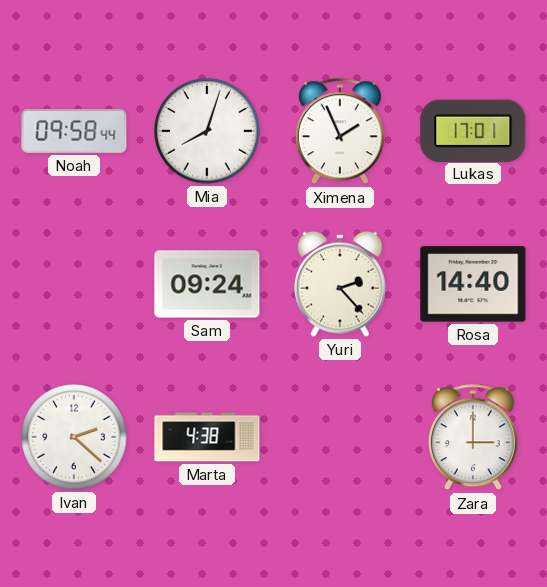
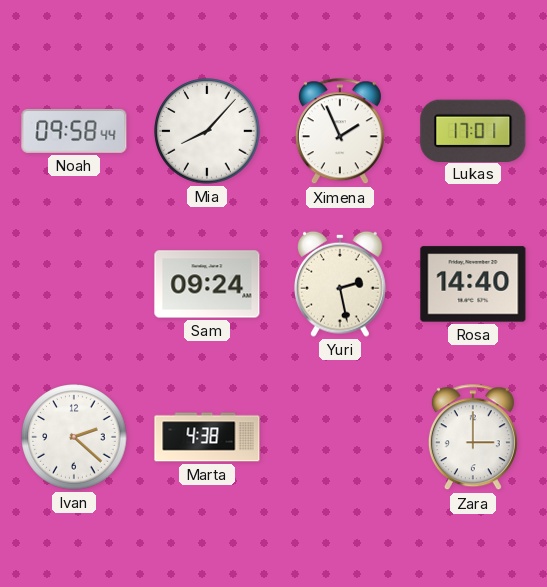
Mia: 8:03 -> 8:07 (207, 131)
Yuri: 2:23 -> 2:28 (341, 284)
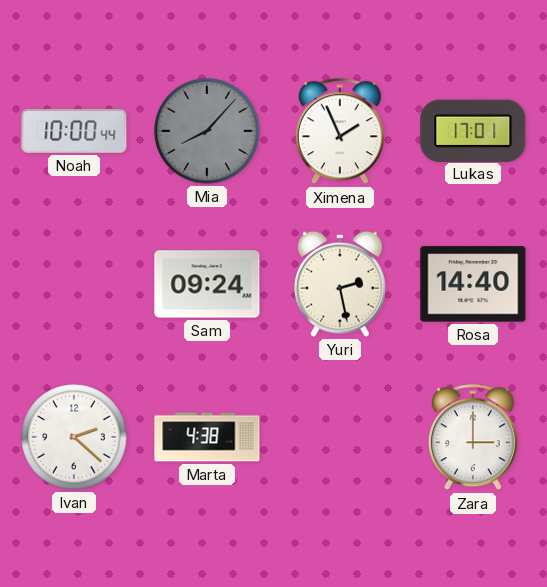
Noah: 09:58 -> 10:00 (74, 131)
Mia dial: white -> grey (207, 131)
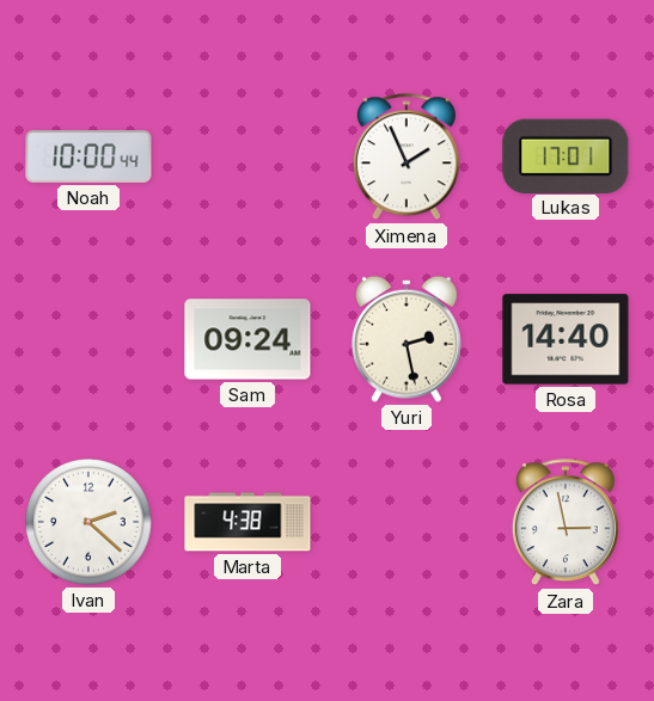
Mia: 8:07 -> none (207, 131)
Zara: 3:00 -> 2:58 (566, 523)
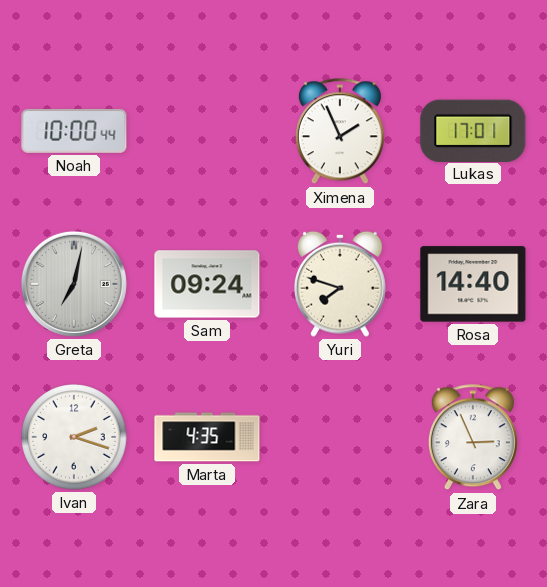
Greta: none -> 7:02 (74, 284)
Yuri: 2:28 -> 7:48 (341, 284)
Ivan: 2:22 -> 2:18 (74, 437)
Marta: 4:38 -> 4:35 (207, 437)
Zara: 2:58 -> 2:56 (473, 438)
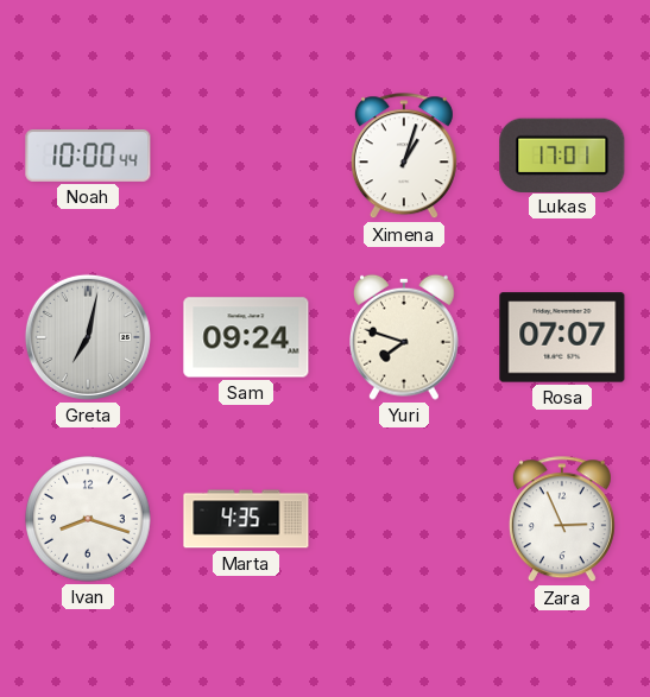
Ximena: 1:56 -> 1:03 (404, 157)
Rosa: 14:40 -> 07:07 (562, 337)
Ivan: 2:18 -> 8:18 (88, 519)
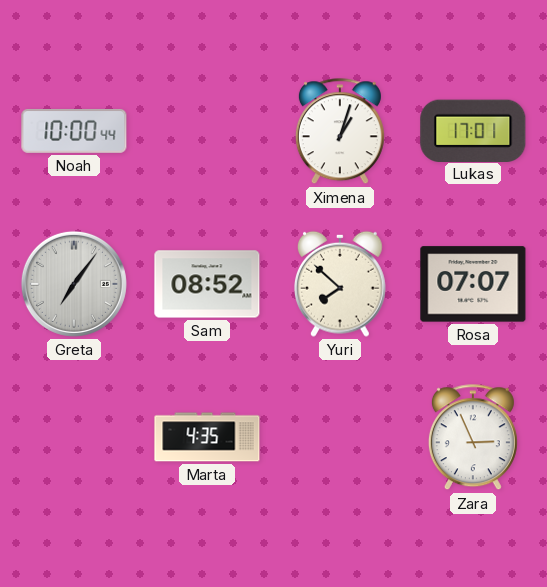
Greta: 7:02 -> 7:06 (74, 284)
Sam: 09:24 -> 08:52 (207, 284)
Yuri: 7:48 -> 7:52 (341, 284)
Ivan: 8:18 -> none (88, 519)
